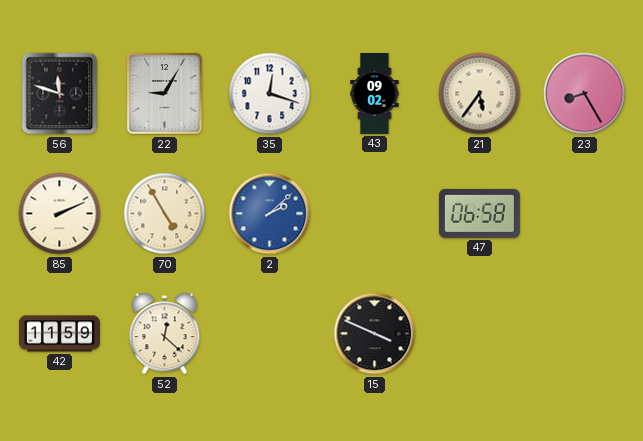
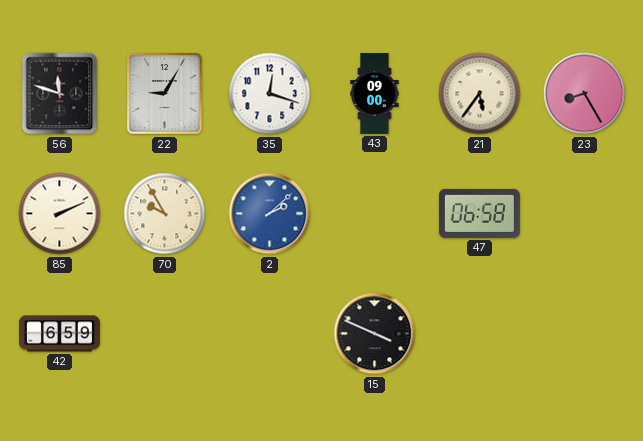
43: 09:02 -> 09:00 (375, 93)
70: 4:55 -> 9:55 (165, 214)
42: 11:59 -> 6:59 (59, 334)
52: 12:22 -> none (165, 334)
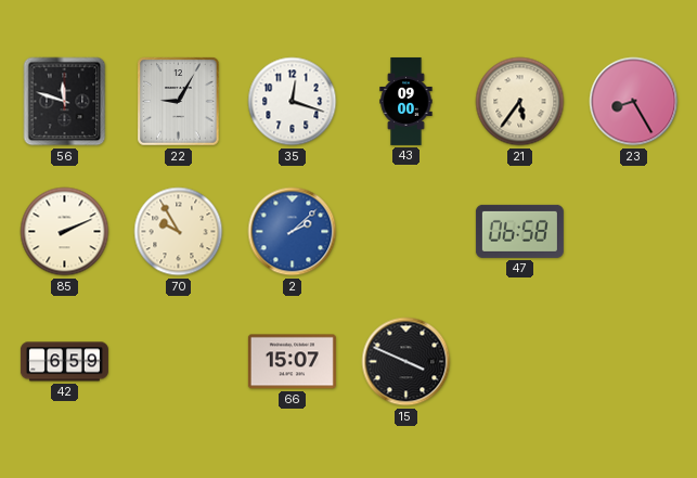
66: none -> 15:07 (292, 362)
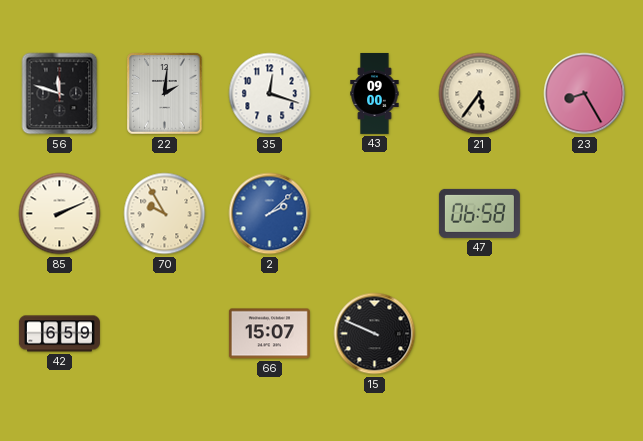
22: 9:05 -> 2:01 (165, 94)
15: 3:49 -> 9:49 (375, 334)
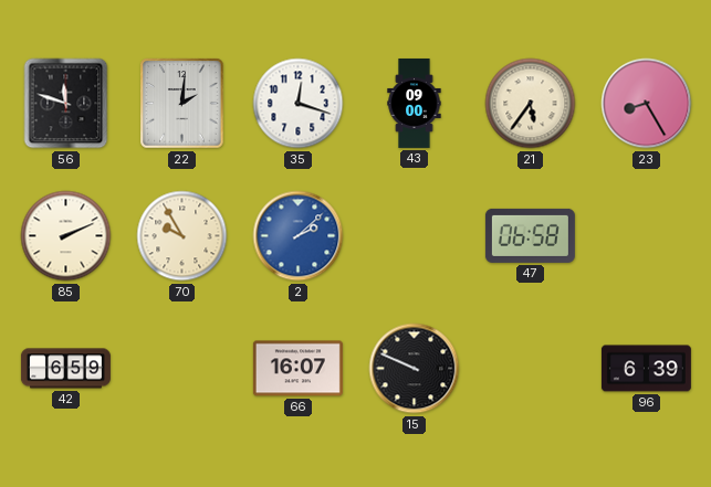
66: 15:07 -> 16:07 (297, 369)
96: none -> 6:39 (646, 369)
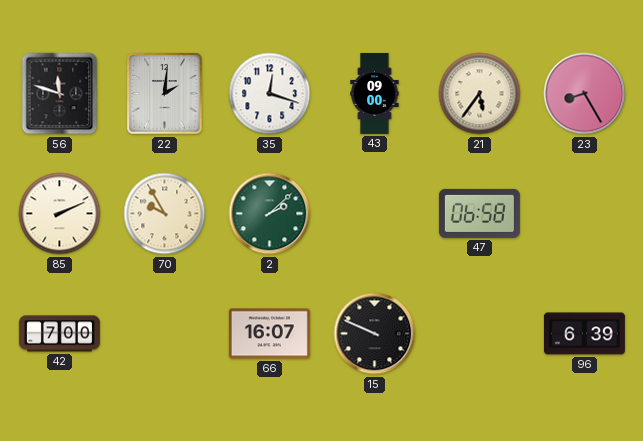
2 dial: blue -> green (270, 214)
42: 6:59 -> 7:00 (59, 334)
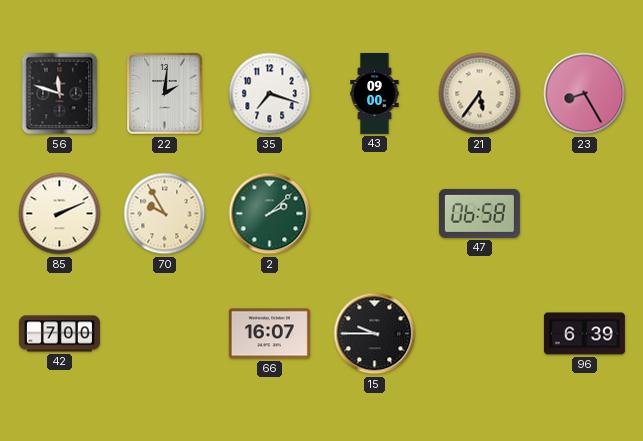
35: 12:18 -> 7:18 (270, 94)
15: 9:49 -> 9:45 (375, 334)
